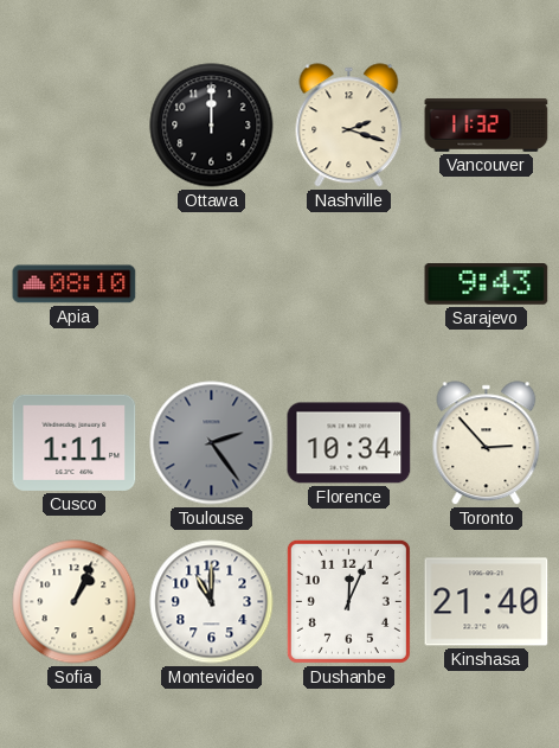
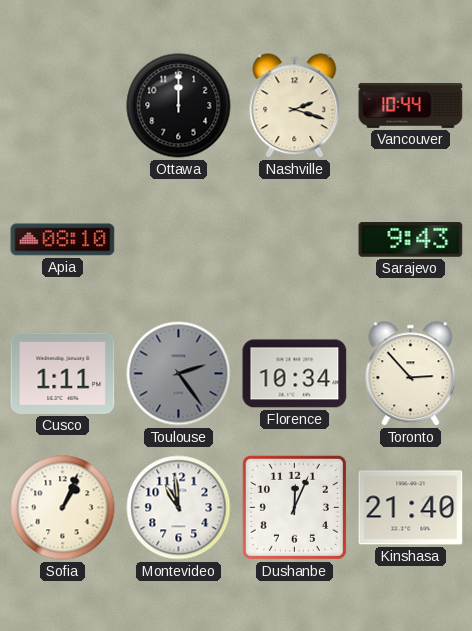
Vancouver: 11:32 -> 10:44 (411, 105)
Montevideo: 11:00 -> 10:59 (179, 508)
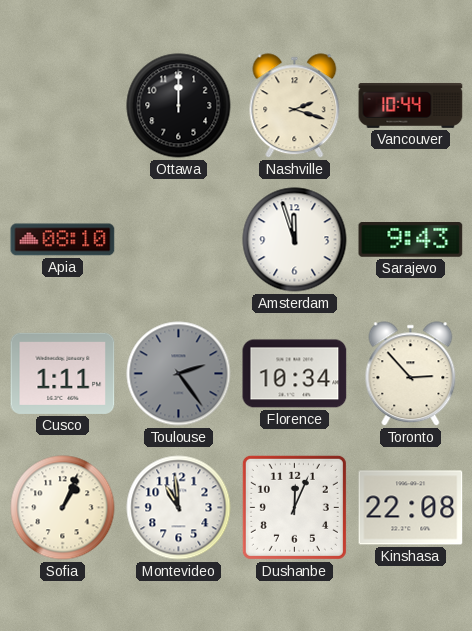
Amsterdam: none -> 11:57 (295, 240)
Kinshasa: 21:40 -> 22:08 (411, 508)
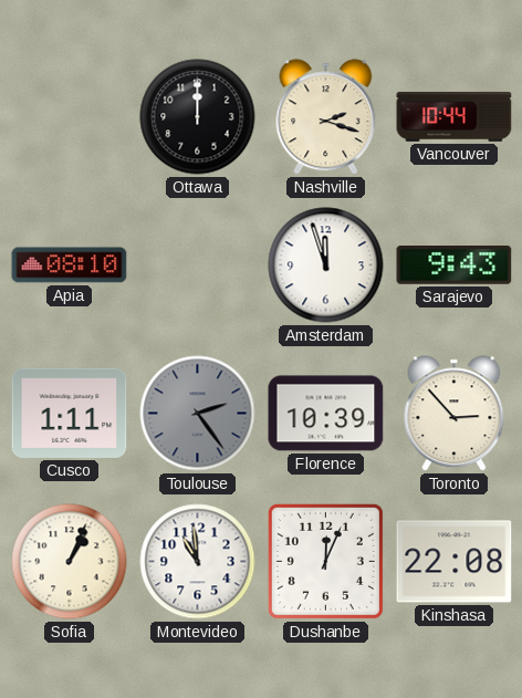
Florence: 10:34 -> 10:39 (326, 414)
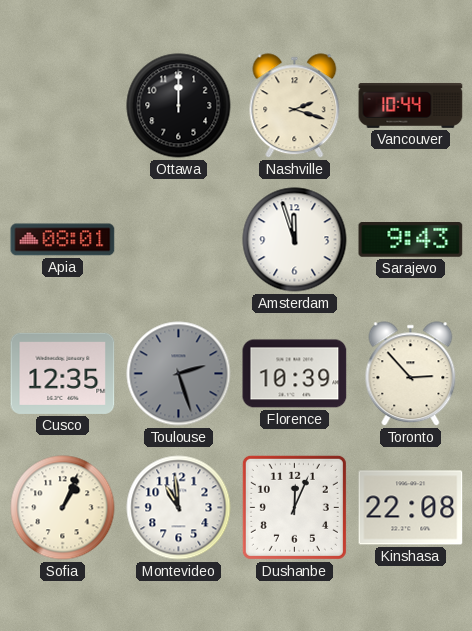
Apia: 08:10 -> 08:01 (63, 240)
Cusco: 1:11 -> 12:35 (63, 373)
Toulouse: 2:24 -> 2:27 (179, 374)
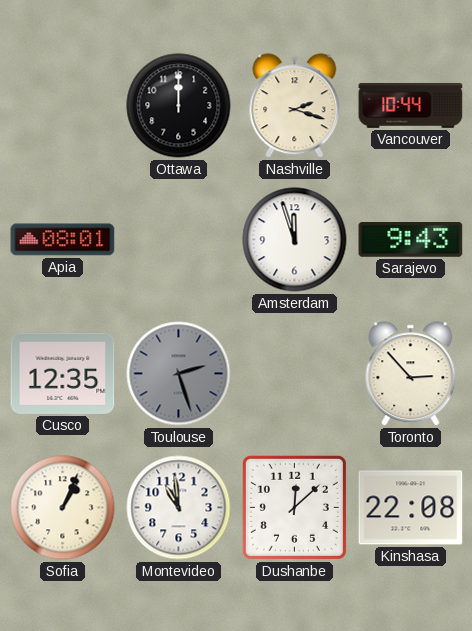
Florence: 10:39 -> none (295, 374)
Dushanbe: 12:04 -> 12:08 (294, 507)
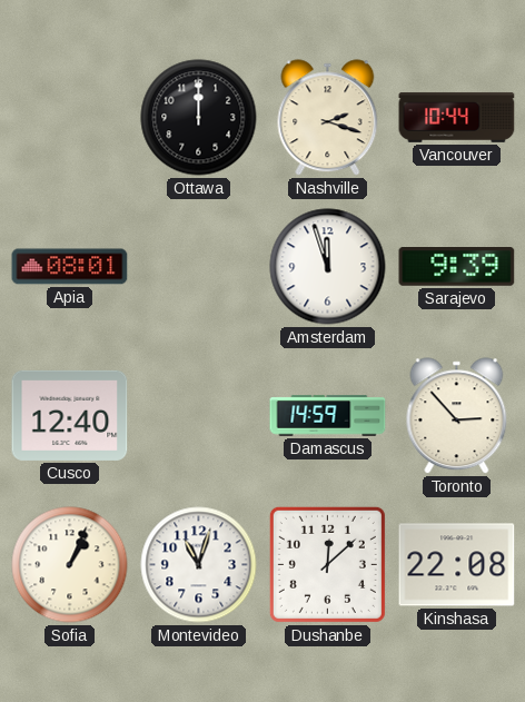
Sarajevo: 9:43 -> 9:39 (457, 267)
Cusco: 12:35 -> 12:40 (70, 415)
Toulouse: 2:27 -> none (179, 374)
Damascus: none -> 14:59 (328, 416)
Montevideo: 10:59 -> 11:03 (199, 565)
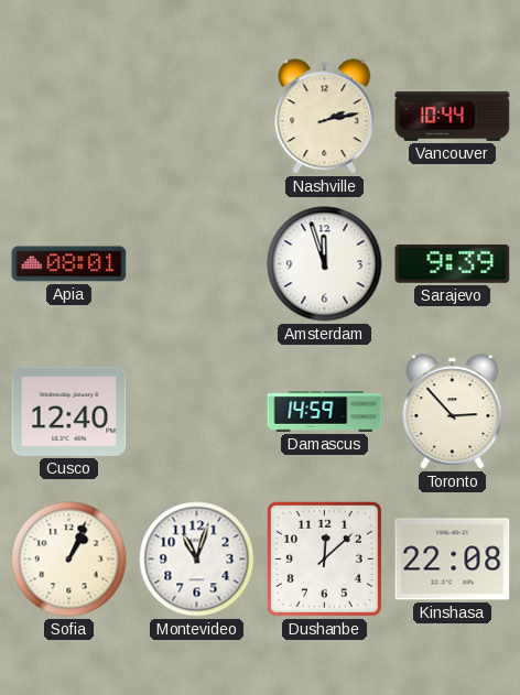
Ottawa: 12:00 -> none (199, 118)
Nashville: 2:18 -> 2:13 (325, 117)
